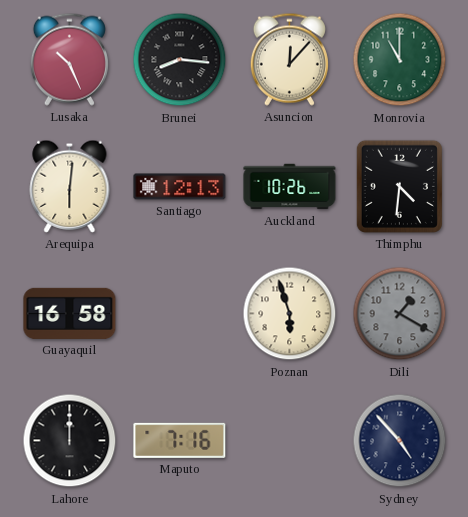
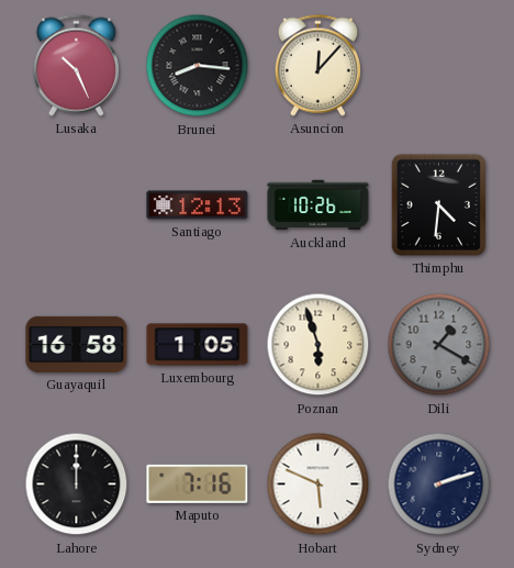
Monrovia: 11:00 -> none (400, 60)
Arequipa: 6:01 -> none (70, 186)
Luxembourg: none -> 1:05 (198, 345)
Hobart: none -> 5:49 (319, 485)
Sydney: 4:53 -> 2:12 (439, 485)
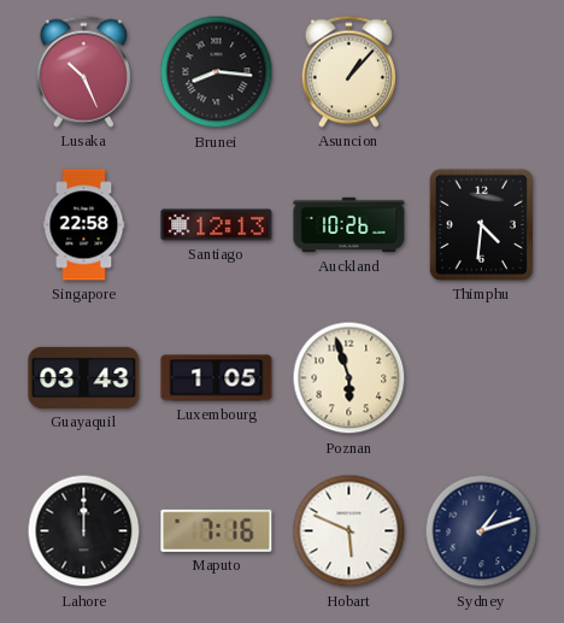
Asuncion: 12:07 -> 1:07 (348, 71)
Singapore: none -> 22:58 (84, 225)
Guayaquil: 16:58 -> 03:43 (84, 377)
Dili: 1:20 -> none (439, 345)
Sydney: 2:12 -> 1:12 (482, 531)
